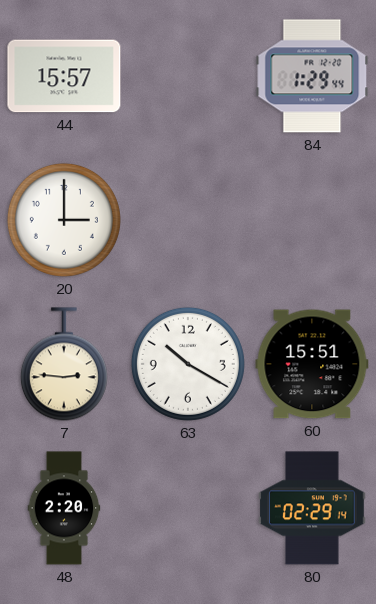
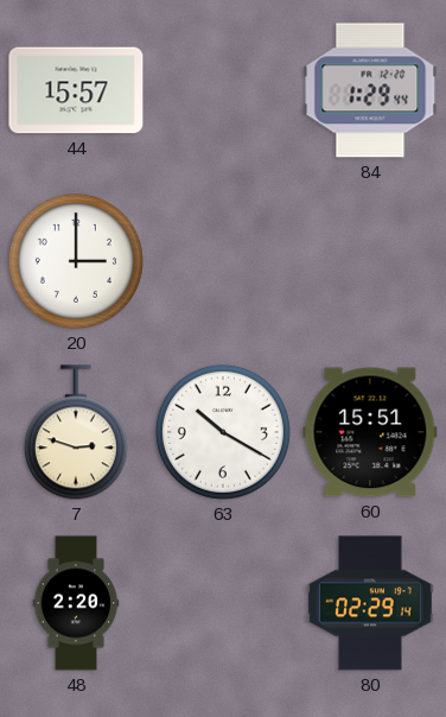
7: 2:46 -> 2:48 (76, 432)
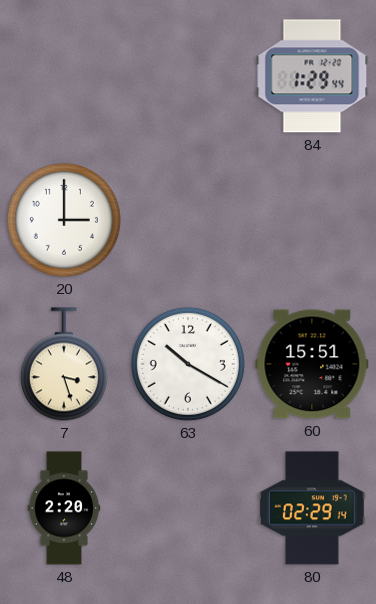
44: 15:57 -> none (76, 90)
7: 2:48 -> 3:27 (64, 364)
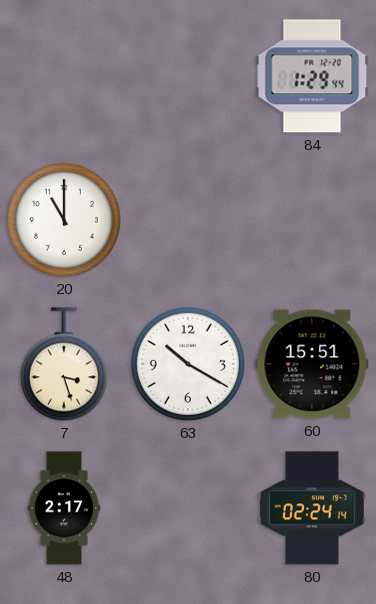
20: 3:00 -> 11:00 (64, 220)
48: 2:20 -> 2:17 (64, 508)
80: 02:29 -> 02:24 (312, 508)
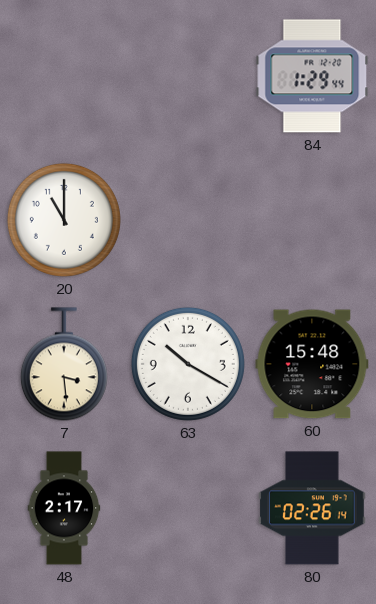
7: 3:27 -> 3:29 (64, 364)
60: 15:51 -> 15:48 (312, 364)
80: 02:24 -> 02:26 (312, 508)
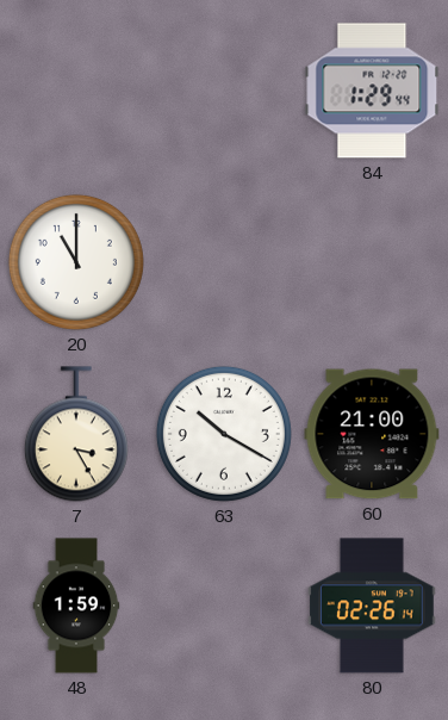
7: 3:29 -> 3:25 (76, 434)
60: 15:48 -> 21:00 (372, 434)
48: 2:17 -> 1:59 (76, 606)
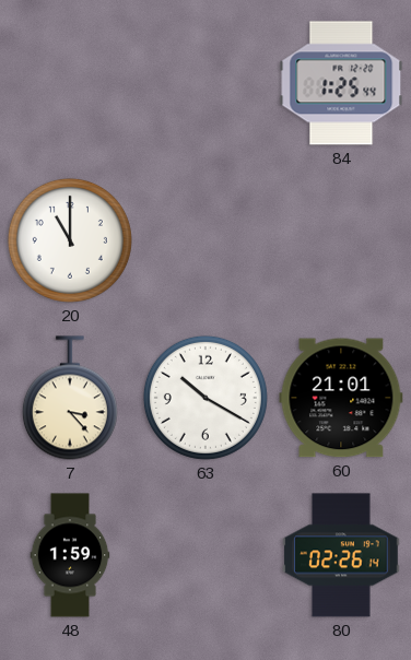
84: 1:29 -> 1:25 (341, 83)
7: 3:25 -> 3:23 (70, 398)
60: 21:00 -> 21:01 (341, 398)
